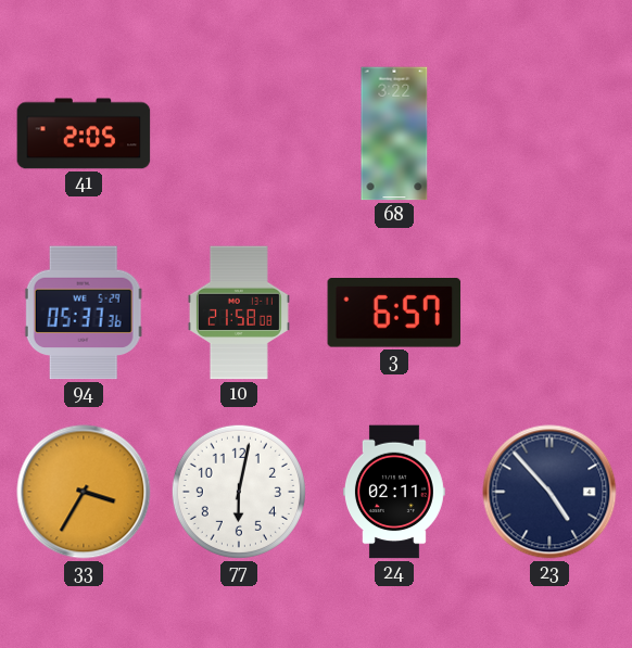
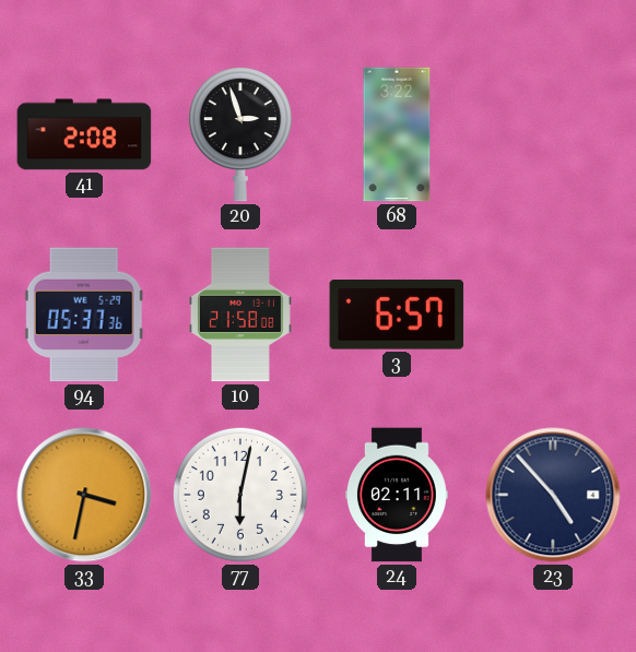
41: 2:05 -> 2:08 (84, 134)
20: none -> 2:57 (240, 135)
33: 3:35 -> 3:32 (84, 495)
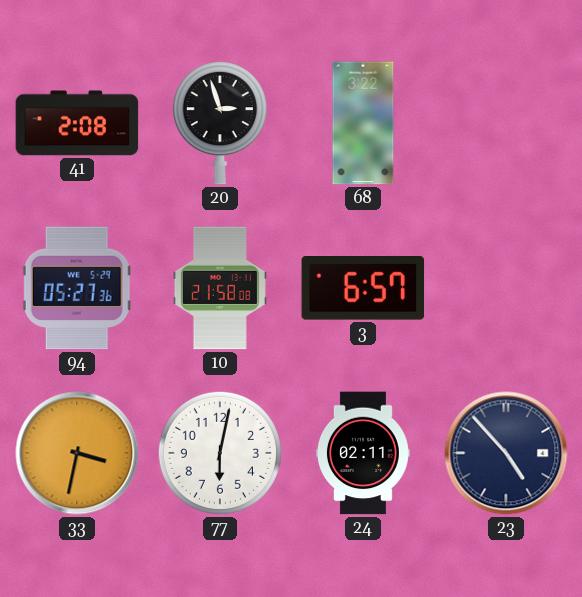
94: 05:37 -> 05:27 (77, 288)
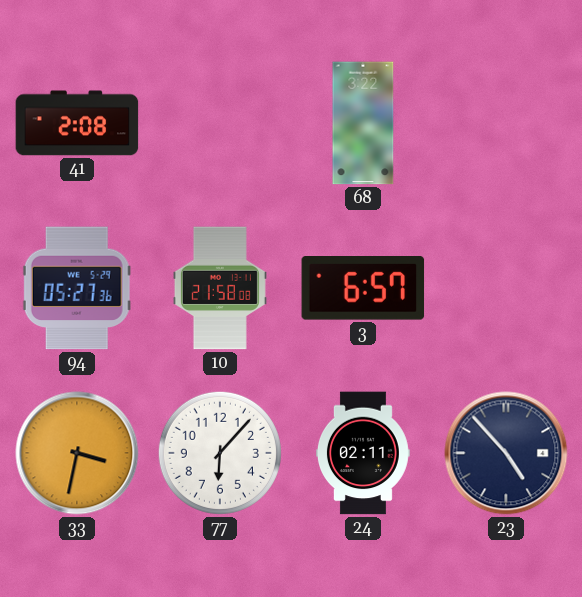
20: 2:57 -> none (220, 124)
77: 6:02 -> 6:07 (220, 453)
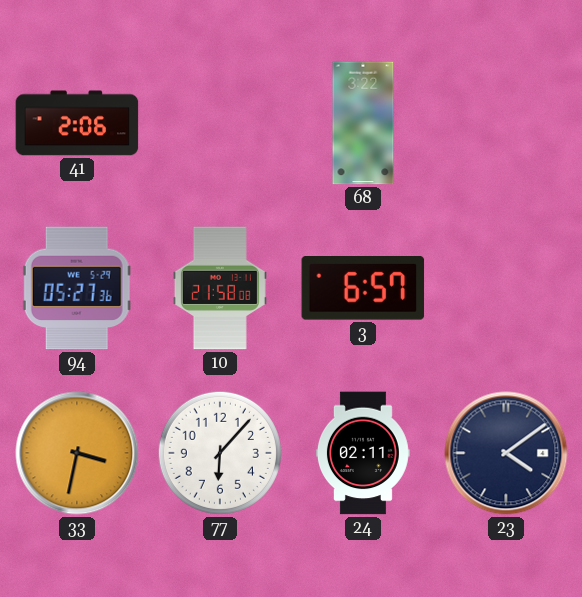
41: 2:08 -> 2:06 (77, 123)
23: 4:53 -> 4:09 (506, 453)
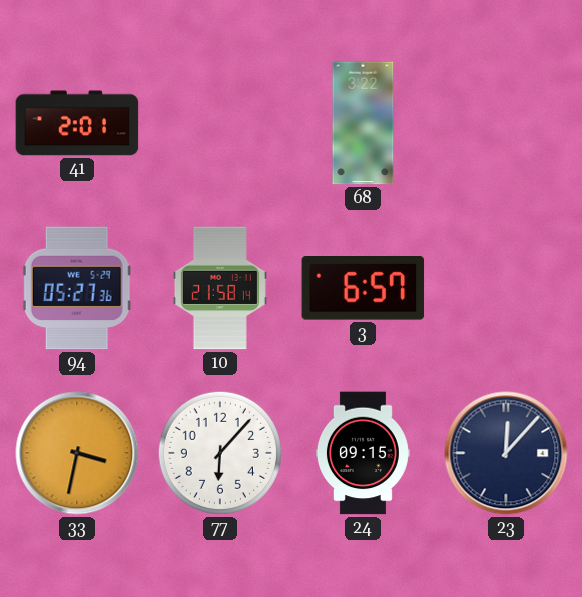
41: 2:06 -> 2:01 (77, 123)
10: 21:58:08 -> 21:58:14 (220, 288)
24: 02:11 -> 09:15 (363, 453)
23: 4:09 -> 12:07 (506, 453)
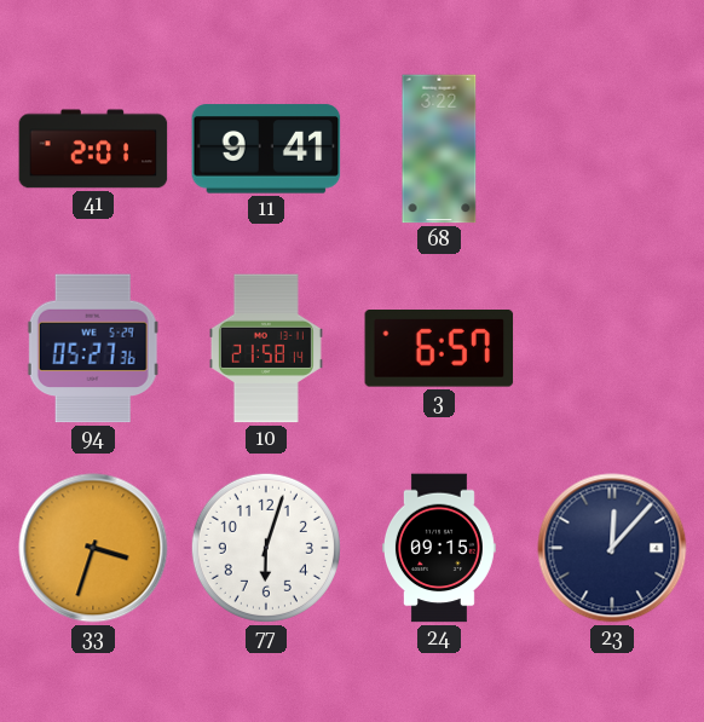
11: none -> 9:41 (266, 149)
33: 3:32 -> 3:33 (93, 548)
77: 6:07 -> 6:03 (266, 548)
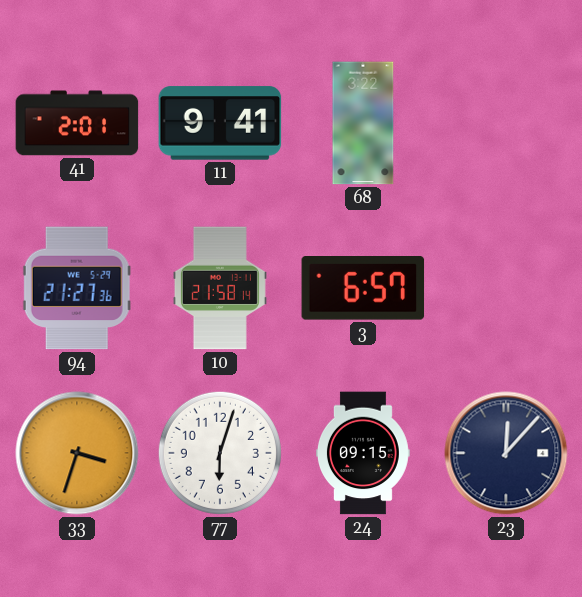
94: 05:27 -> 21:27 (77, 288)
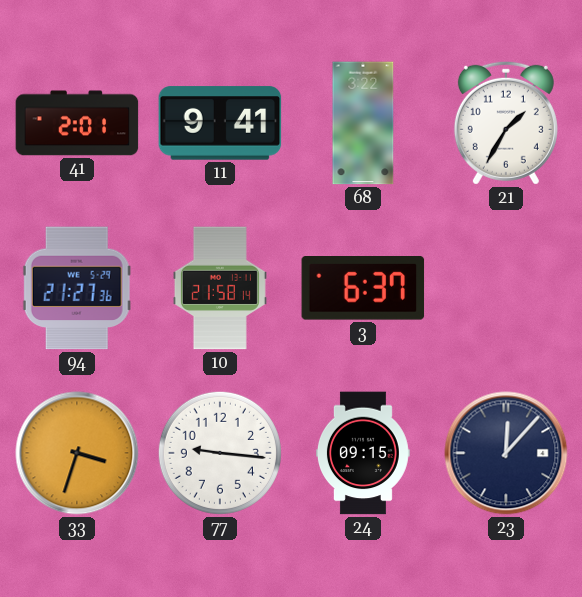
21: none -> 1:35 (506, 123)
3: 6:57 -> 6:37 (363, 289)
77: 6:03 -> 9:16 (220, 453)
